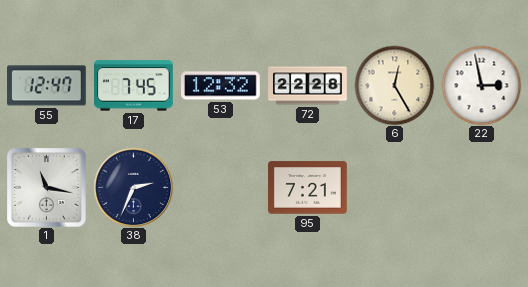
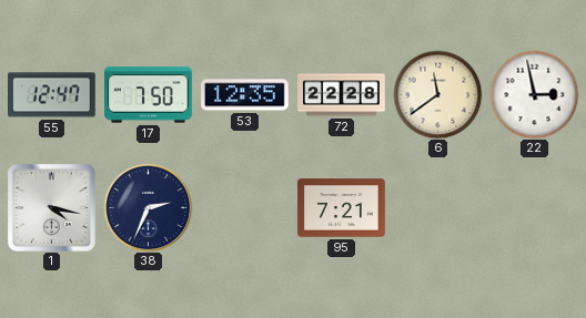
17: 7:45 -> 7:50 (149, 95)
53: 12:32 -> 12:35 (245, 95)
6: 12:25 -> 11:39 (437, 94)
1: 11:17 -> 4:17 (52, 208)
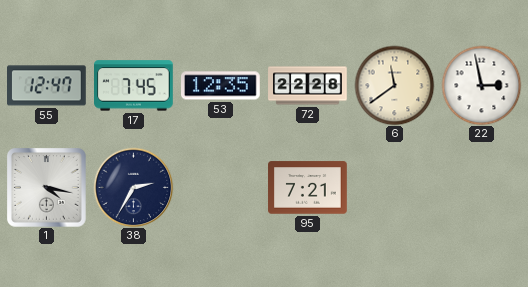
17: 7:50 -> 7:45 (134, 86)
38: 2:34 -> 2:35 (133, 187)
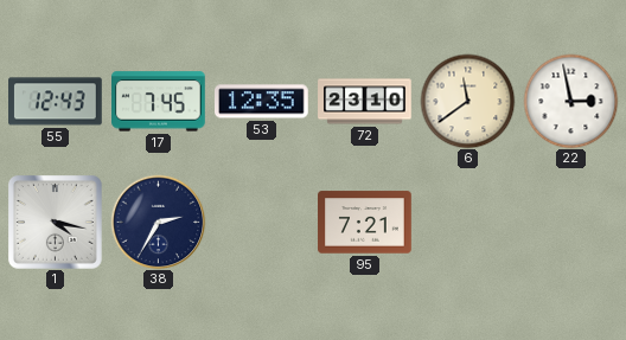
55: 12:47 -> 12:43 (56, 102)
72: 22:28 -> 23:10 (365, 102)
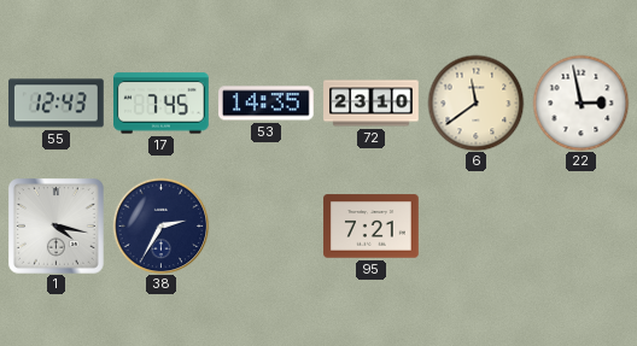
53: 12:35 -> 14:35 (267, 104)
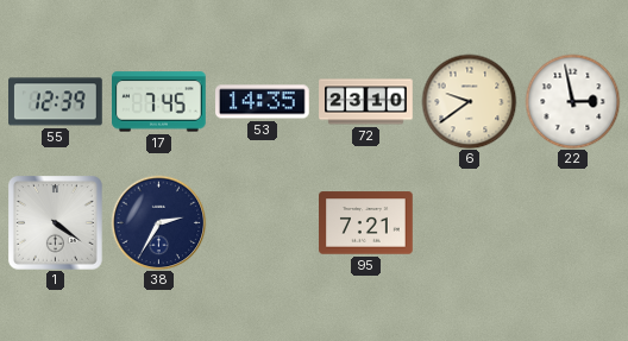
55: 12:43 -> 12:39 (56, 102)
6: 11:39 -> 9:39 (469, 101)
1: 4:17 -> 4:21 (56, 223)
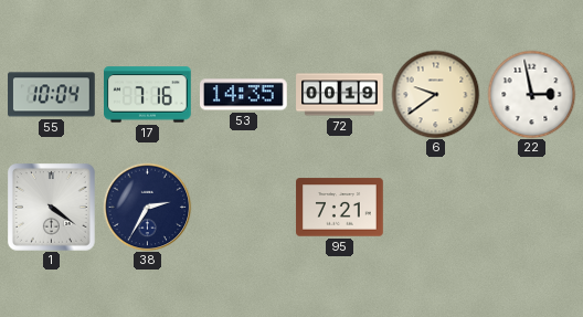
55: 12:39 -> 10:04 (52, 95)
17: 7:45 -> 7:16 (148, 95)
72: 23:10 -> 00:19 (340, 95)
